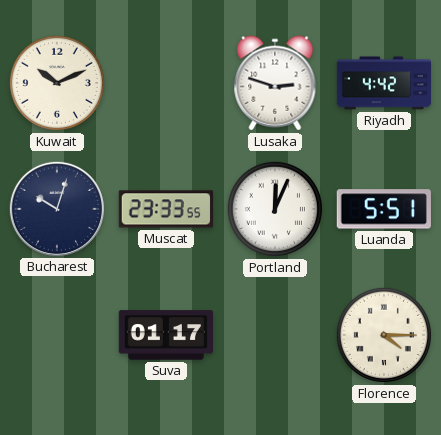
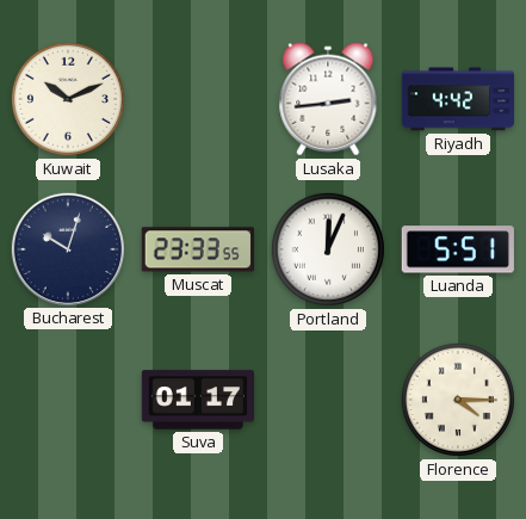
Lusaka: 2:48 -> 2:44 (328, 99)
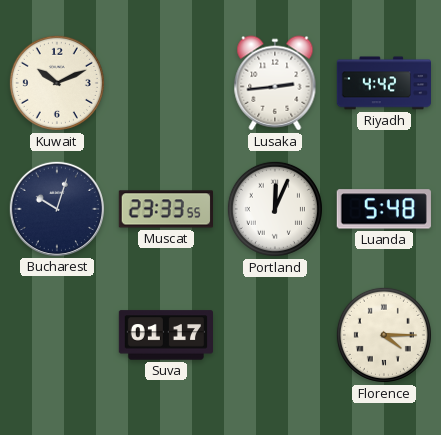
Luanda: 5:51 -> 5:48 (384, 209)
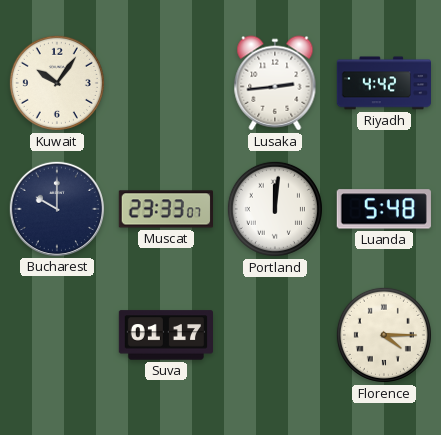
Kuwait: 10:11 -> 10:06 (57, 83)
Bucharest: 10:03 -> 10:00 (56, 208)
Muscat: 23:33:55 -> 23:33:07 (165, 209)
Portland: 12:04 -> 12:01 (275, 209)
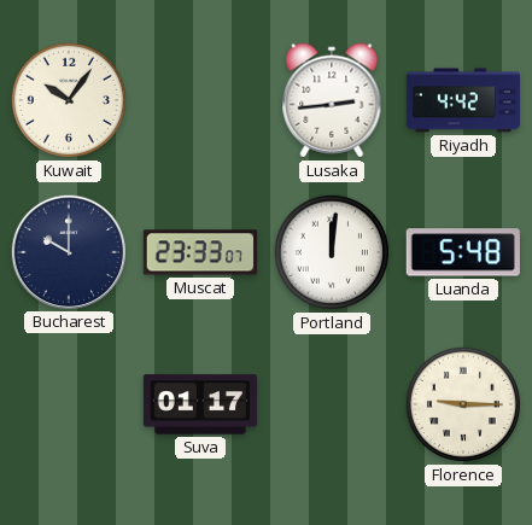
Florence: 4:15 -> 9:15 (463, 404)
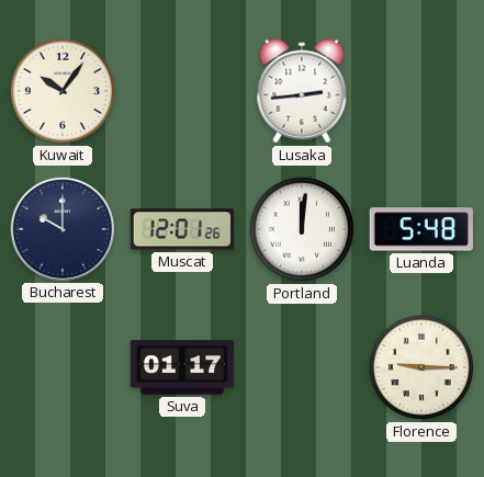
Riyadh: 4:42 -> none (463, 100)
Muscat: 23:33 -> 12:01 (181, 229)
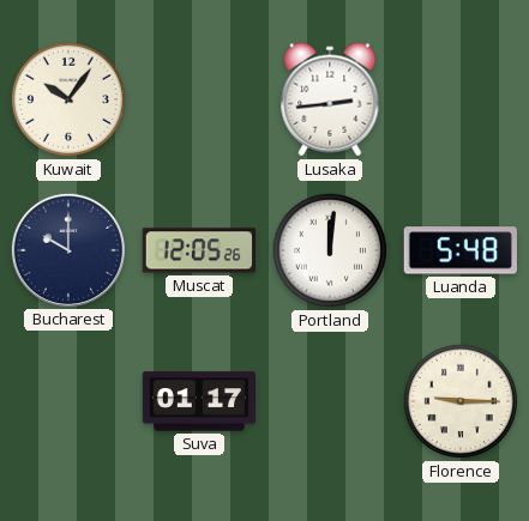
Muscat: 12:01 -> 12:05 (198, 250)
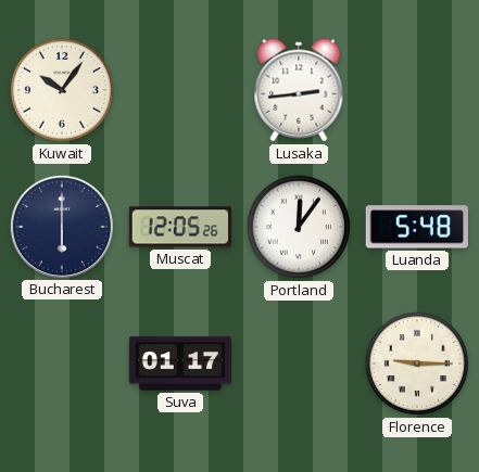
Bucharest: 10:00 -> 6:00 (61, 226)
Portland: 12:01 -> 12:06 (299, 227)
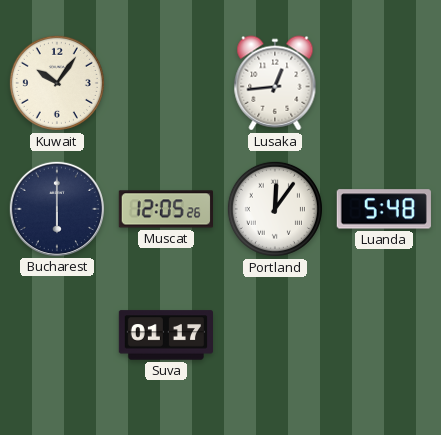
Lusaka: 2:44 -> 12:44 (275, 83)
Florence: 9:15 -> none (417, 363)
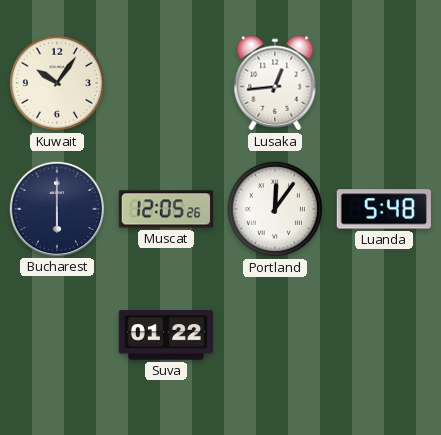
Suva: 01:17 -> 01:22 (165, 335)
